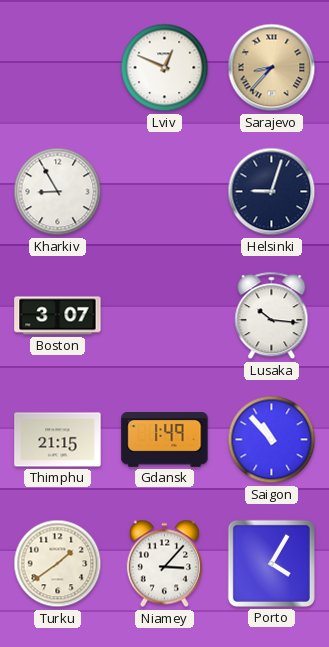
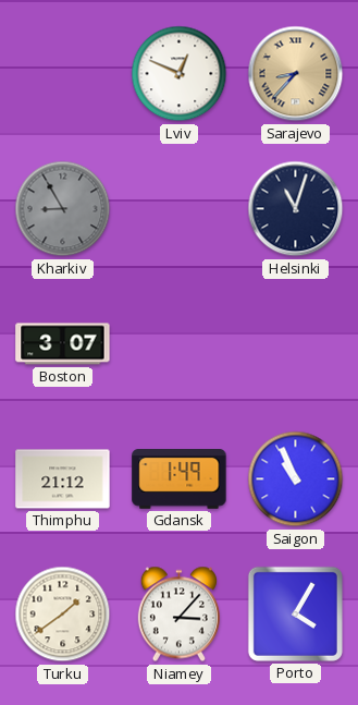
Kharkiv dial: white -> grey (63, 209)
Helsinki: 9:03 -> 11:03 (296, 209)
Lusaka: 10:16 -> none (272, 316)
Thimphu: 21:15 -> 21:12 (63, 479)
Saigon: 10:53 -> 10:56 (296, 479)
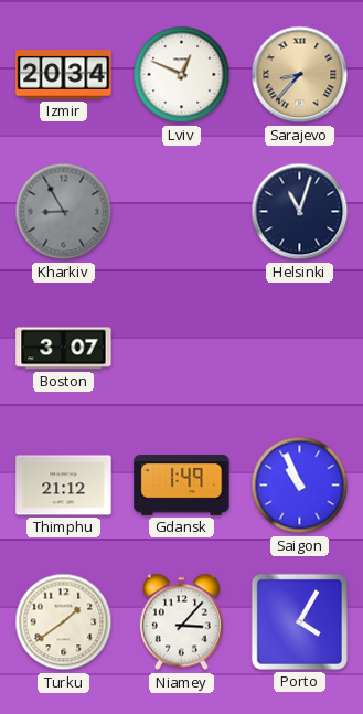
Izmir: none -> 20:34 (64, 75)
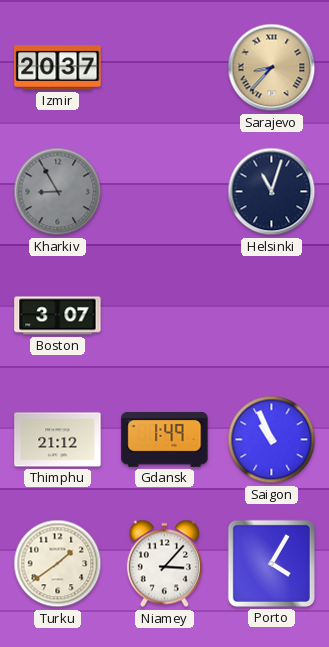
Izmir: 20:34 -> 20:37 (58, 68)
Lviv: 12:49 -> none (182, 75)
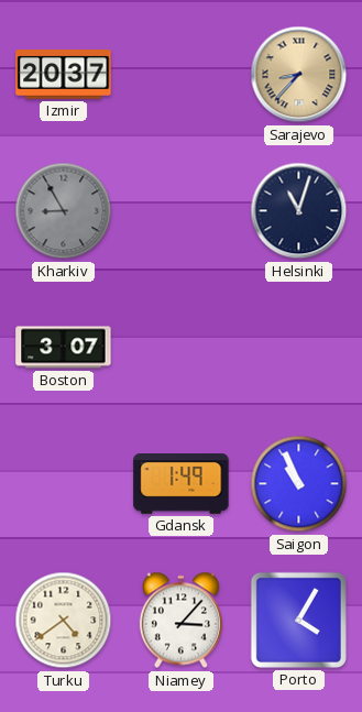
Thimphu: 21:12 -> none (58, 440)
Turku: 1:39 -> 4:39 (64, 621)
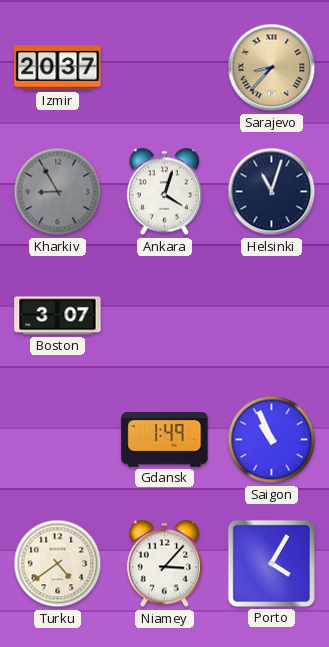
Ankara: none -> 4:03 (164, 192)
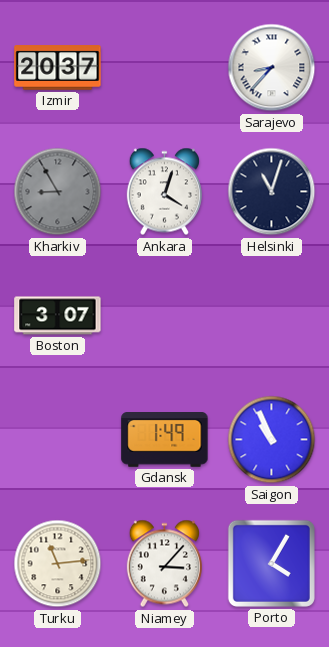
Sarajevo dial: champagne -> white (272, 68)
Turku: 4:39 -> 11:14 (58, 564)
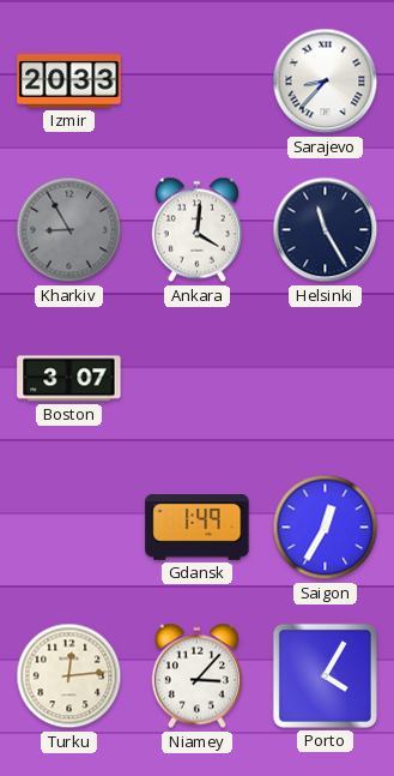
Izmir: 20:37 -> 20:33 (69, 82)
Ankara: 4:03 -> 4:01 (196, 230)
Helsinki: 11:03 -> 11:25 (326, 230)
Saigon: 10:56 -> 12:35 (326, 528)
Turku: 11:14 -> 12:14 (69, 676)
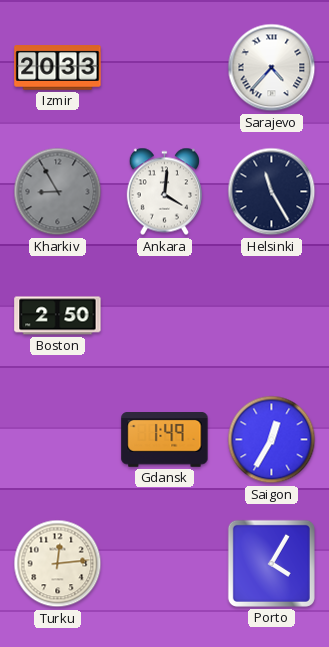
Sarajevo: 8:37 -> 4:37 (272, 68)
Boston: 3:07 -> 2:50 (58, 316)
Niamey: 3:07 -> none (196, 676)
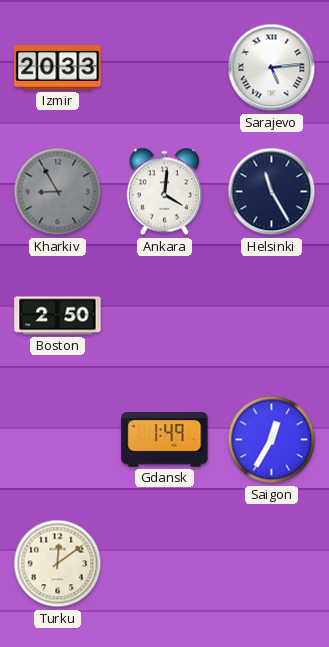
Sarajevo: 4:37 -> 5:14 (272, 68)
Turku: 12:14 -> 12:09 (58, 564)
Porto: 4:05 -> none (271, 563)
